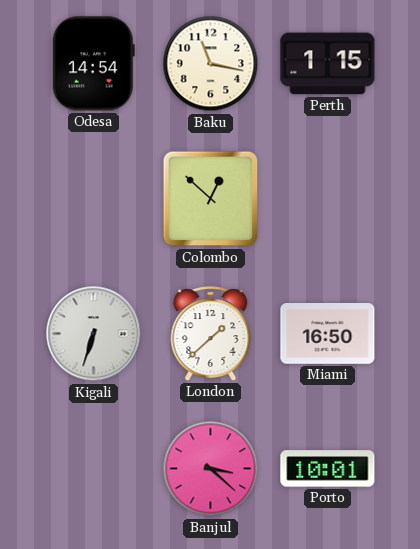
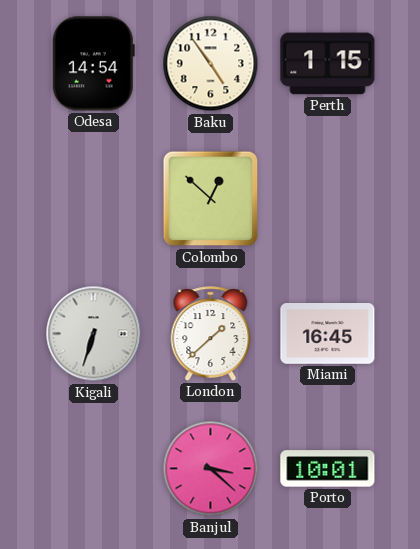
Baku: 11:17 -> 4:54 (211, 64)
Miami: 16:50 -> 16:45 (328, 334)
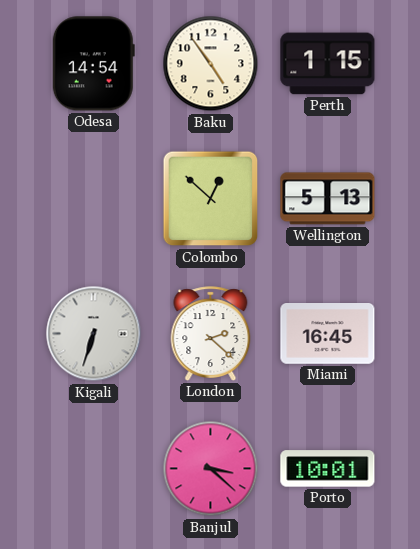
Wellington: none -> 5:13 (328, 199)
London: 1:38 -> 2:22 (211, 334)
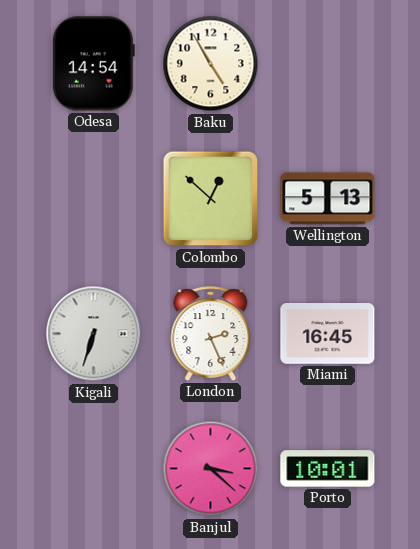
Baku: 4:54 -> 4:55 (211, 64)
Perth: 1:15 -> none (328, 64)
London: 2:22 -> 2:26 (211, 334)
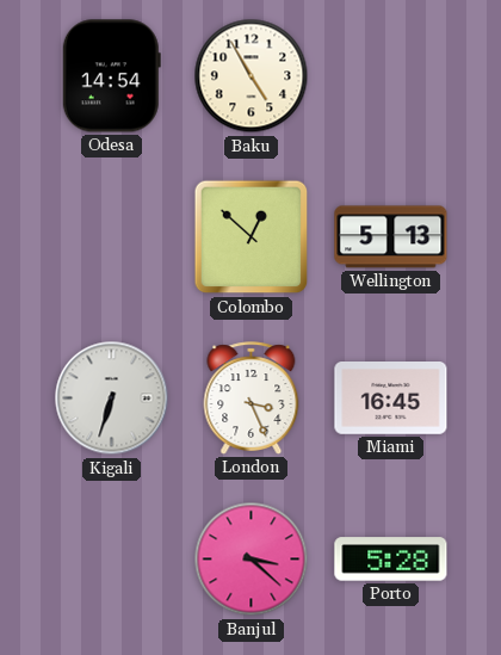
London: 2:26 -> 3:26 (252, 398)
Porto: 10:01 -> 5:28 (391, 560)
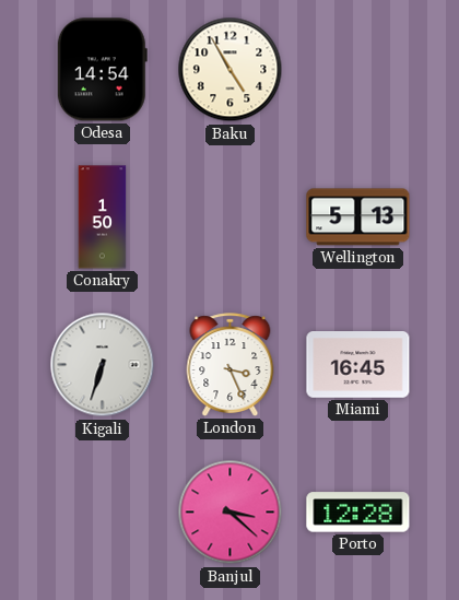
Conakry: none -> 1:50 (103, 217)
Colombo: 12:52 -> none (252, 237)
Porto: 5:28 -> 12:28 (358, 513)
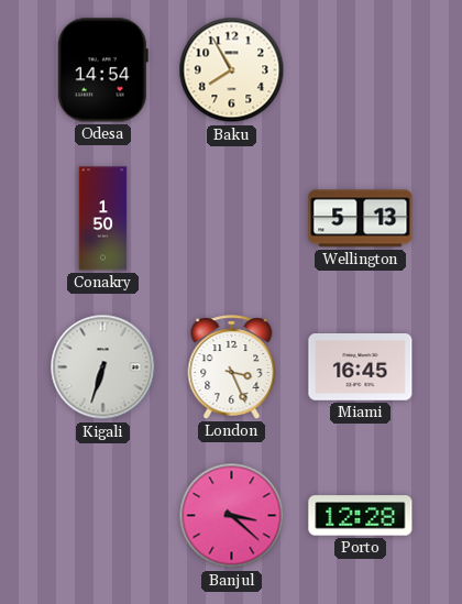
Baku: 4:55 -> 7:55 (232, 70)
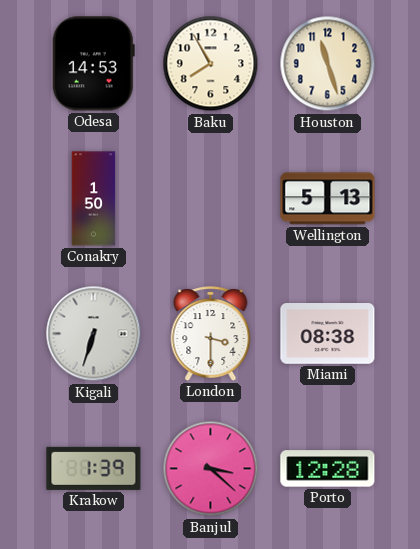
Odesa: 14:54 -> 14:53 (93, 64)
Houston: none -> 11:27 (328, 64)
London: 3:26 -> 3:30 (211, 334)
Miami: 16:45 -> 08:38 (328, 334)
Krakow: none -> 1:39 (94, 468)
